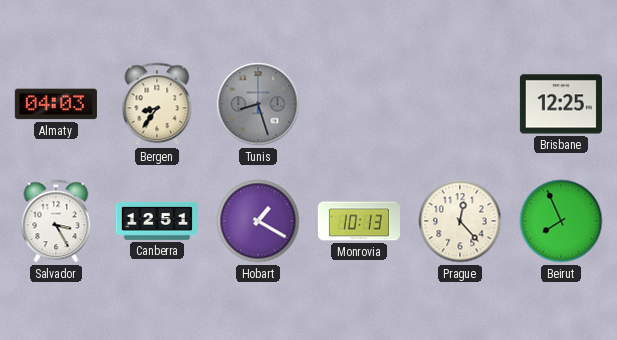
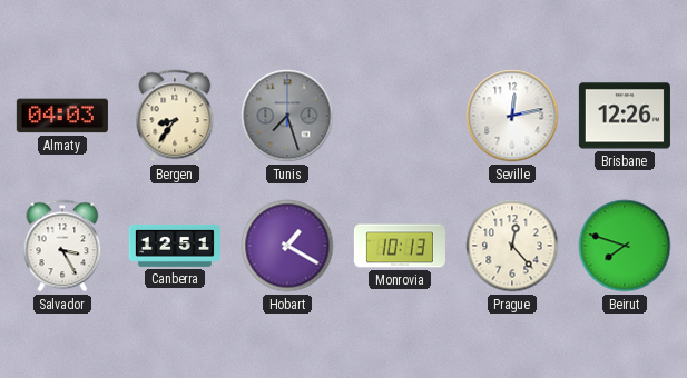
Tunis: 8:27 -> 7:27 (287, 116)
Seville: none -> 12:13 (512, 116)
Brisbane: 12:25 -> 12:26 (625, 116)
Beirut: 7:56 -> 7:48 (625, 246)
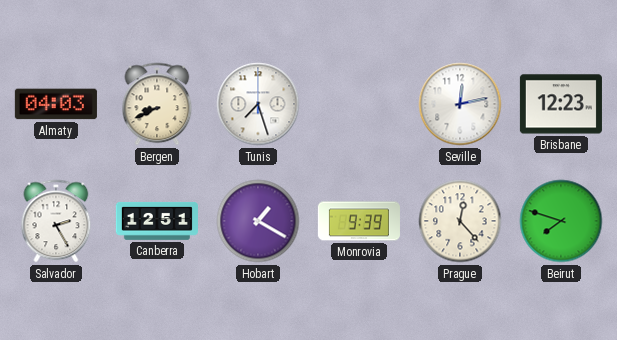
Bergen: 8:36 -> 8:41 (157, 104)
Tunis dial: grey -> white (258, 104)
Brisbane: 12:26 -> 12:23 (561, 104)
Salvador: 3:25 -> 2:25 (56, 221)
Monrovia: 10:13 -> 9:39 (359, 221)
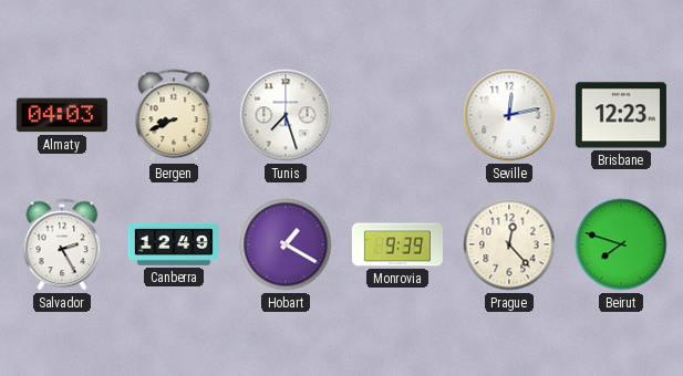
Canberra: 12:51 -> 12:49 (174, 244)
